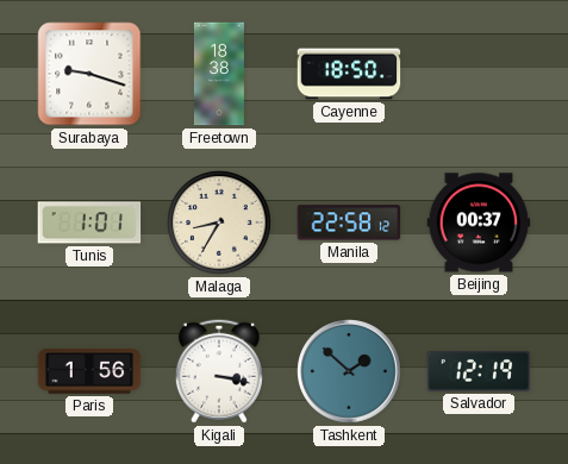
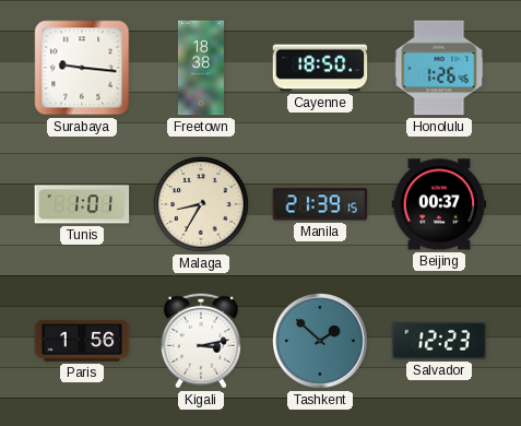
Surabaya: 9:18 -> 9:16 (82, 68)
Honolulu: none -> 1:26 (439, 68)
Manila: 22:58 -> 21:39 (320, 204)
Kigali: 3:17 -> 3:13 (201, 341)
Salvador: 12:19 -> 12:23 (439, 341)
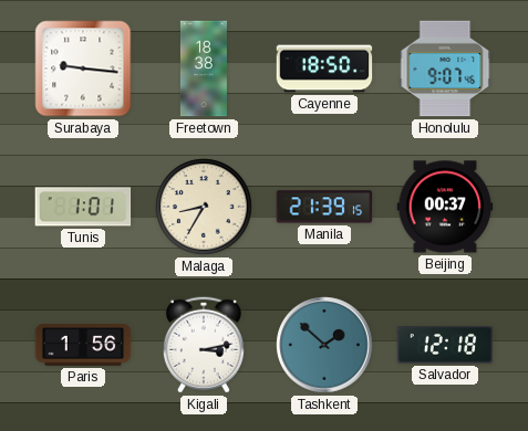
Honolulu: 1:26 -> 9:07 (445, 69)
Salvador: 12:23 -> 12:18 (445, 345)
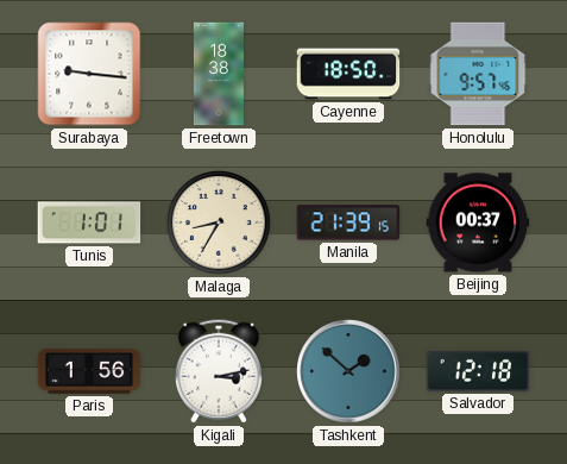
Honolulu: 9:07 -> 9:57 (478, 74)
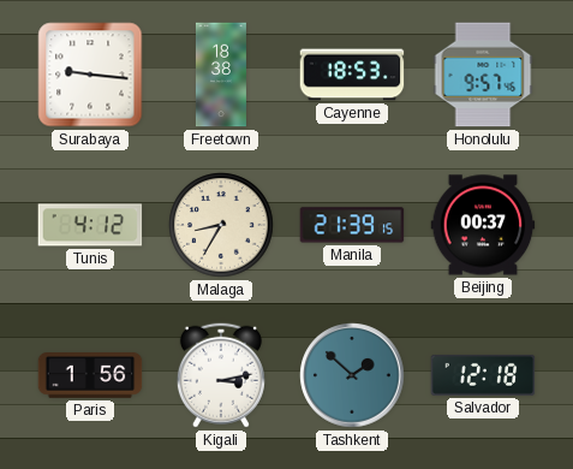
Cayenne: 18:50 -> 18:53 (352, 75)
Tunis: 1:01 -> 4:12 (90, 225)
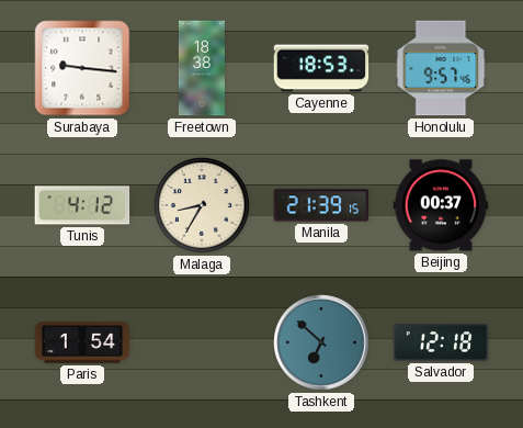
Paris: 1:56 -> 1:54 (82, 342)
Kigali: 3:13 -> none (221, 375)
Tashkent: 1:52 -> 6:52 (321, 342)
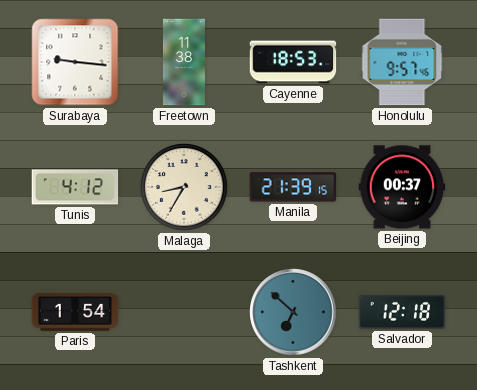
Freetown: 18:38 -> 11:38 (184, 62)
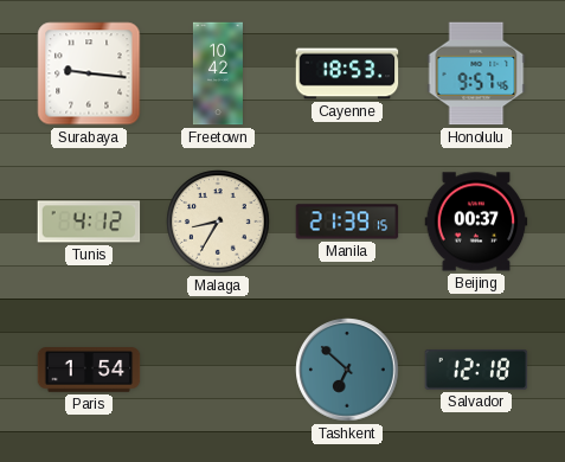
Freetown: 11:38 -> 10:42 (218, 73)
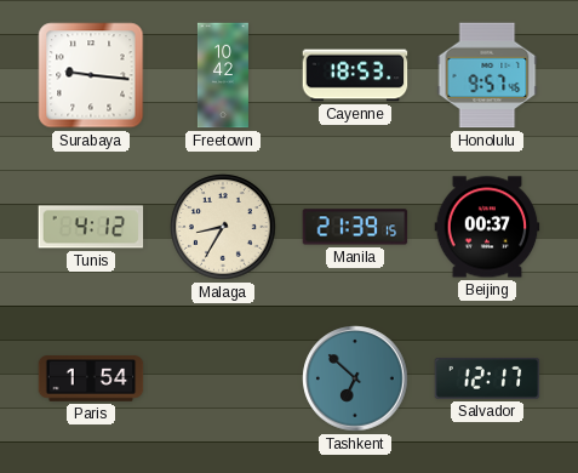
Salvador: 12:18 -> 12:17 (487, 378)
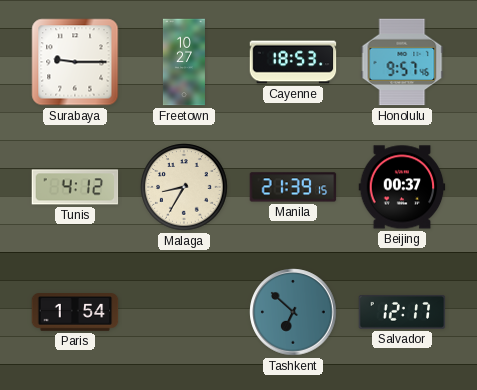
Surabaya: 9:16 -> 9:15 (75, 62)
Freetown: 10:42 -> 10:27 (184, 62)
